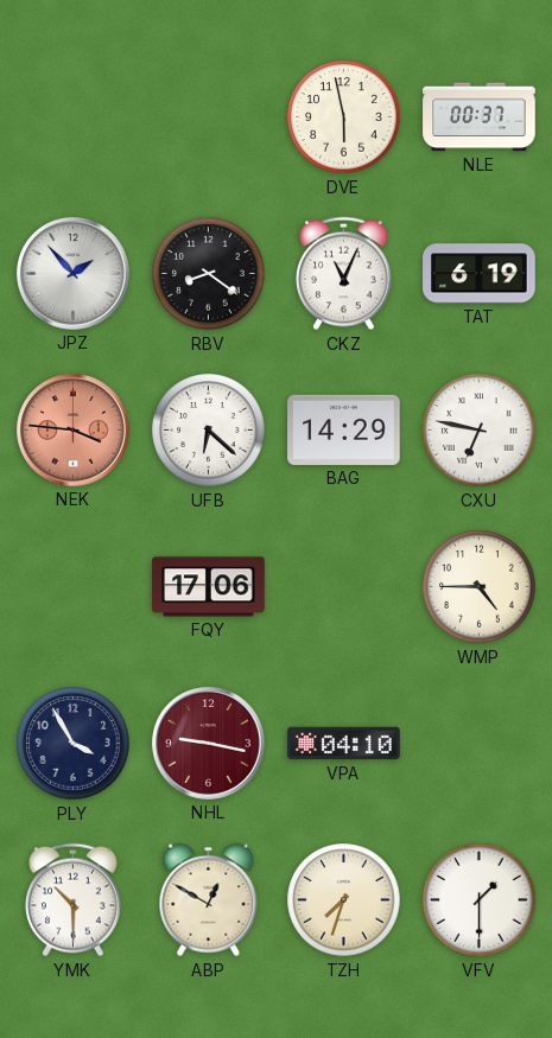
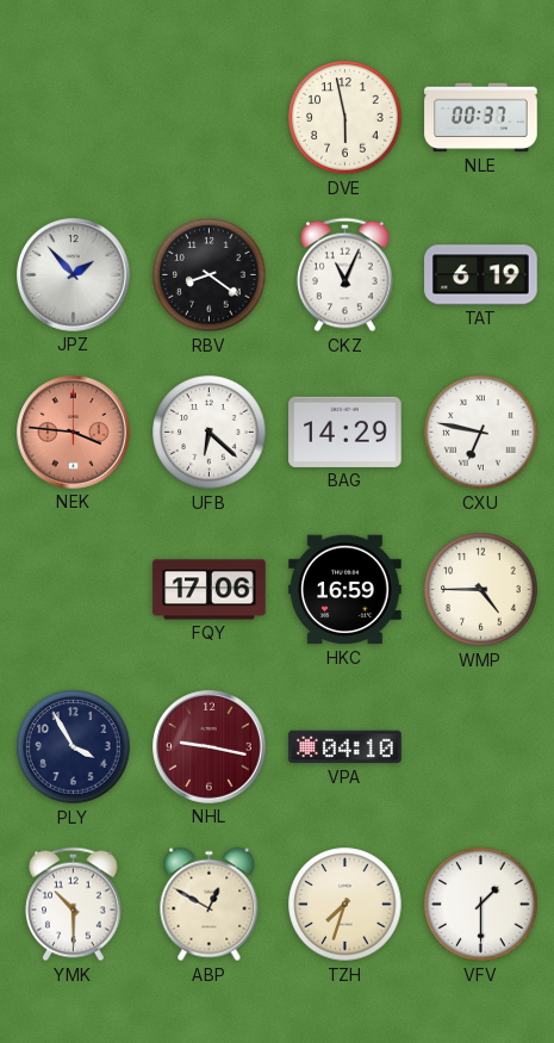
HKC: none -> 16:59 (346, 590)
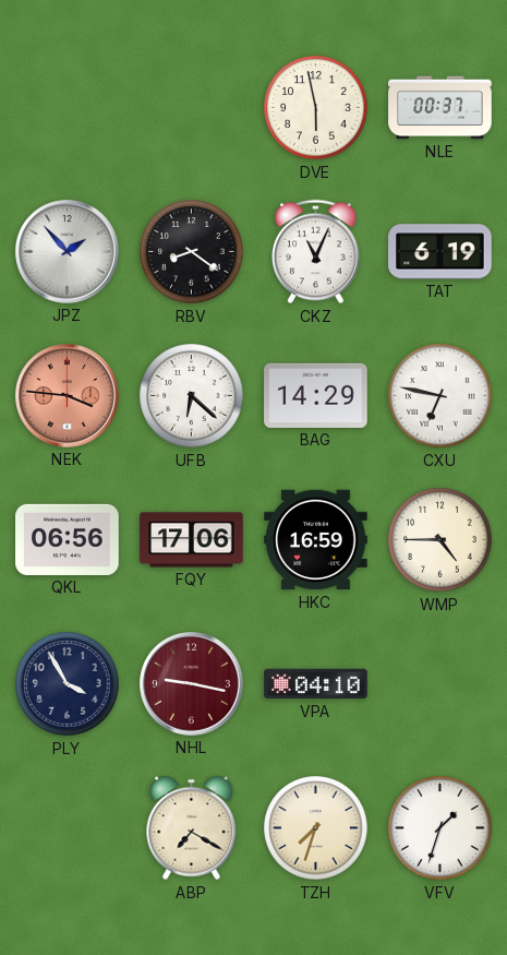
QKL: none -> 06:56 (68, 539)
YMK: 10:30 -> none (74, 905)
ABP: 12:50 -> 7:20 (192, 828)
VFV: 1:30 -> 1:33 (440, 828)
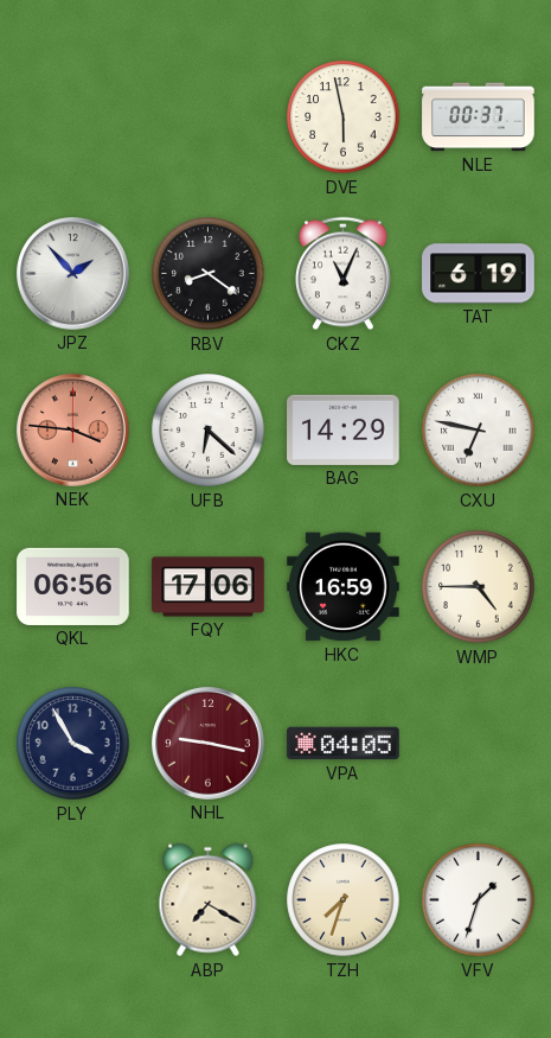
VPA: 04:10 -> 04:05 (344, 744)
